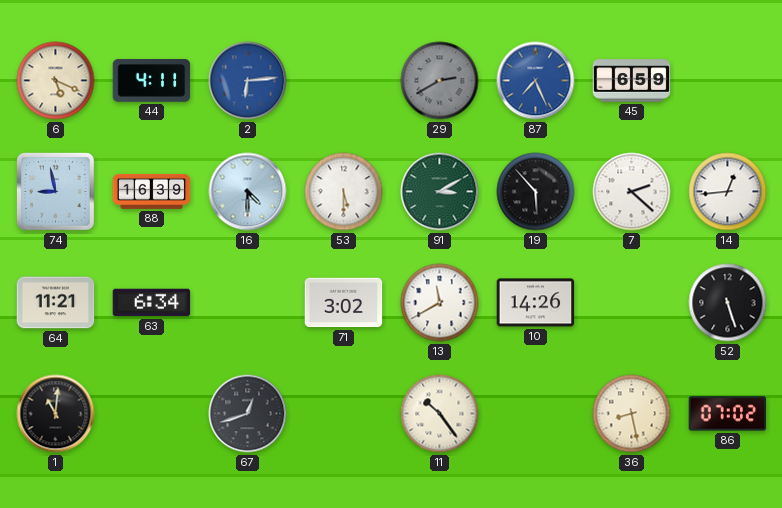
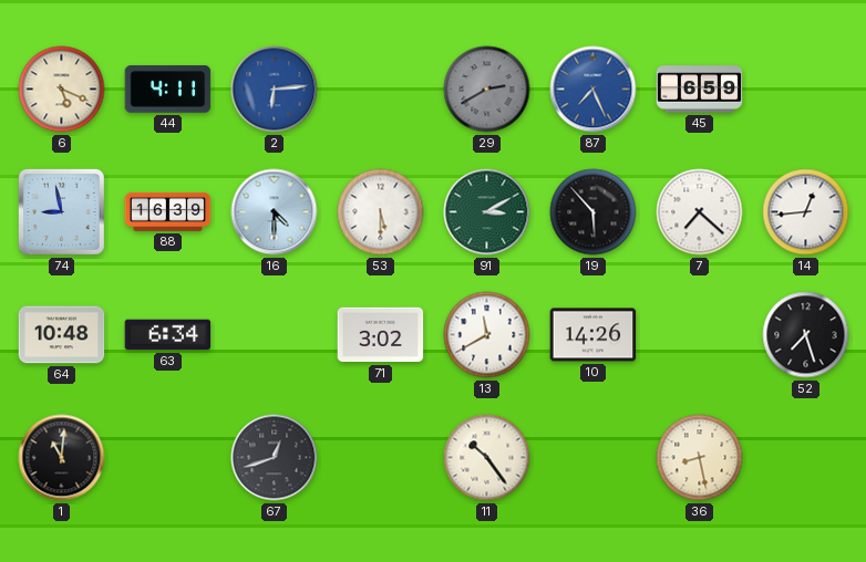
7: 2:22 -> 7:22 (700, 212)
64: 11:21 -> 10:48 (62, 335)
52: 5:27 -> 7:27 (806, 335)
86: 07:02 -> none (728, 414)
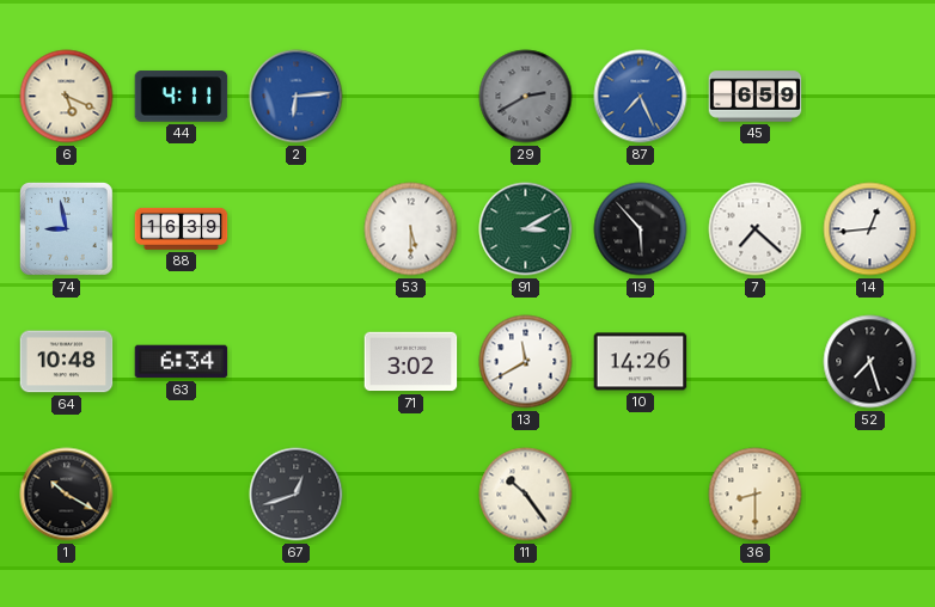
16: 4:30 -> none (275, 212)
1: 11:01 -> 10:20 (67, 495)
36: 8:28 -> 8:30 (756, 495)
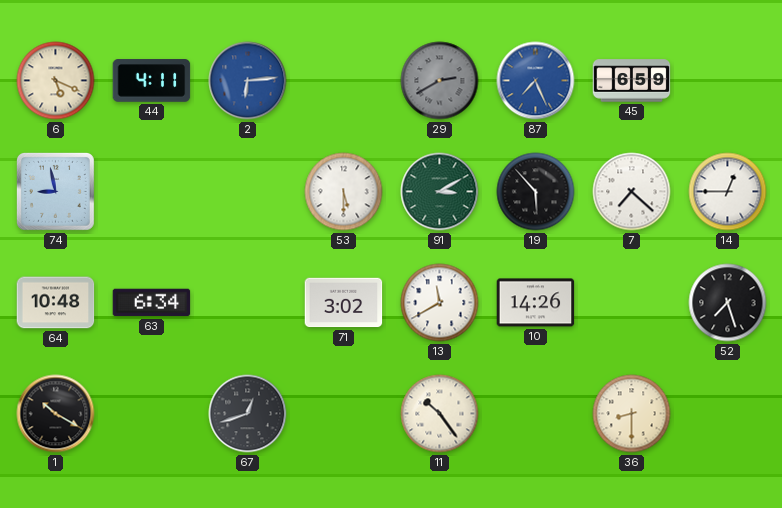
88: 16:39 -> none (182, 228)
14: 12:44 -> 12:45 (728, 192)
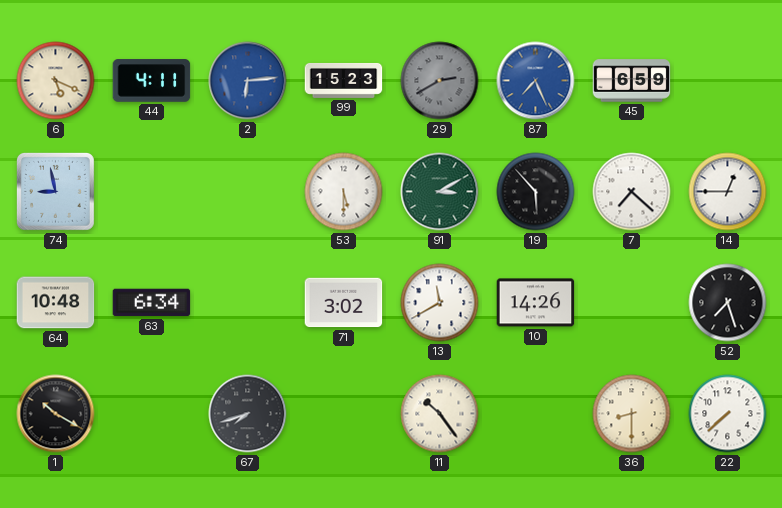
99: none -> 15:23 (344, 80)
67: 12:42 -> 7:42 (248, 414)
22: none -> 7:38 (728, 414)
